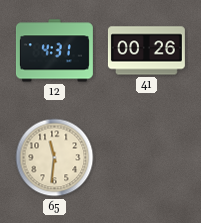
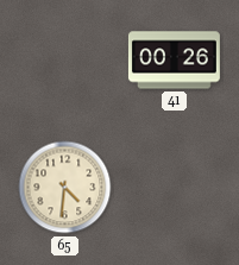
12: 4:31 -> none (54, 51)
65: 11:31 -> 4:31 (65, 188)
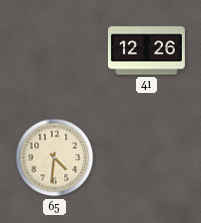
41: 00:26 -> 12:26 (146, 51)
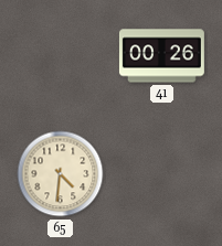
41: 12:26 -> 00:26 (161, 56)
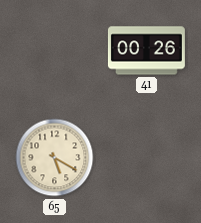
65: 4:31 -> 5:20 (55, 158)
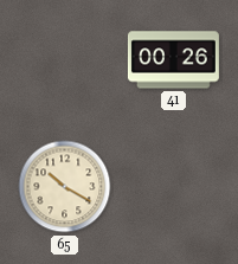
65: 5:20 -> 10:20 (65, 187)
